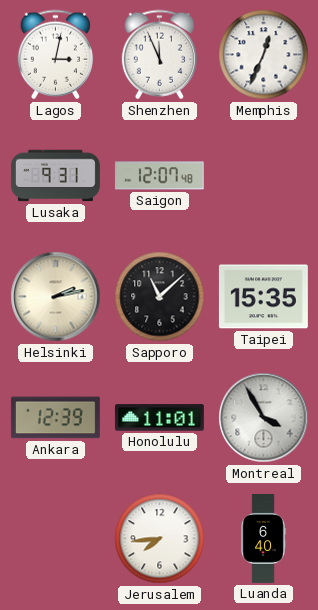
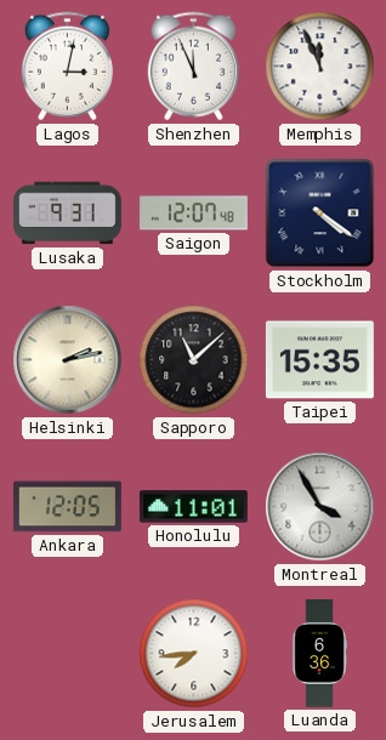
Memphis: 12:34 -> 11:56 (320, 67)
Stockholm: none -> 4:21 (320, 214)
Ankara: 12:39 -> 12:05 (67, 507)
Luanda: 6:40 -> 6:36 (319, 653)
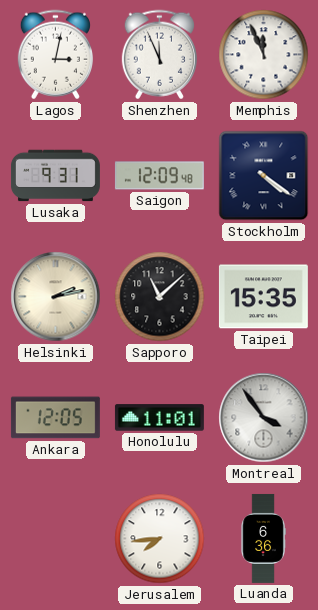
Saigon: 12:07 -> 12:09 (159, 176)
Montreal: 3:55 -> 3:54 (264, 418)
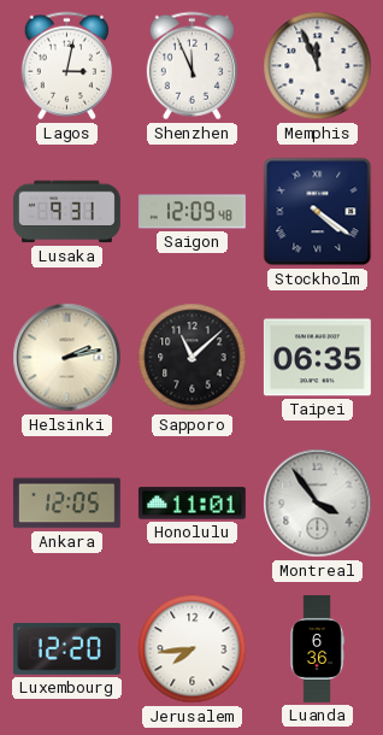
Taipei: 15:35 -> 06:35 (317, 358)
Luxembourg: none -> 12:20 (66, 648)
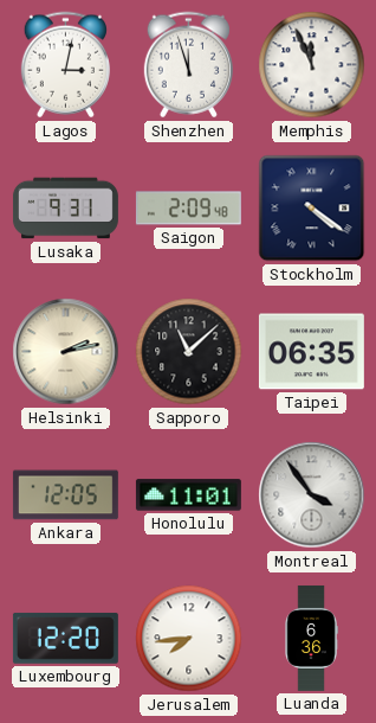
Shenzhen: 11:56 -> 11:57 (188, 65)
Saigon: 12:09 -> 2:09 (188, 209)
